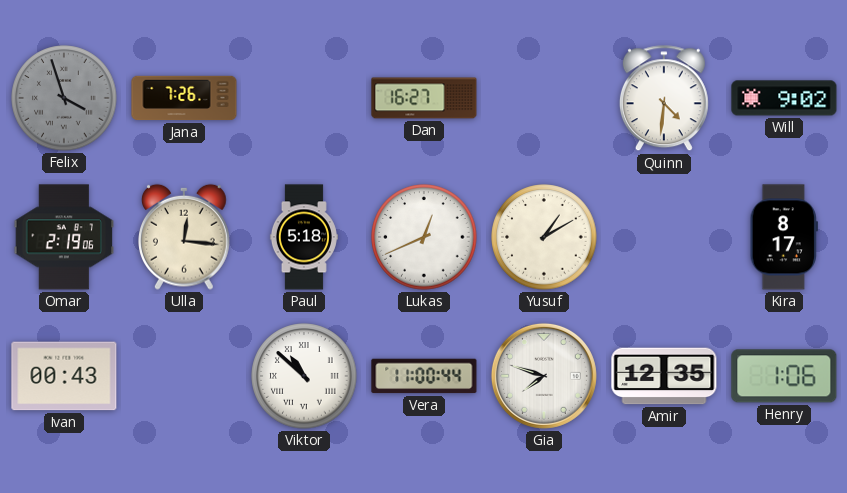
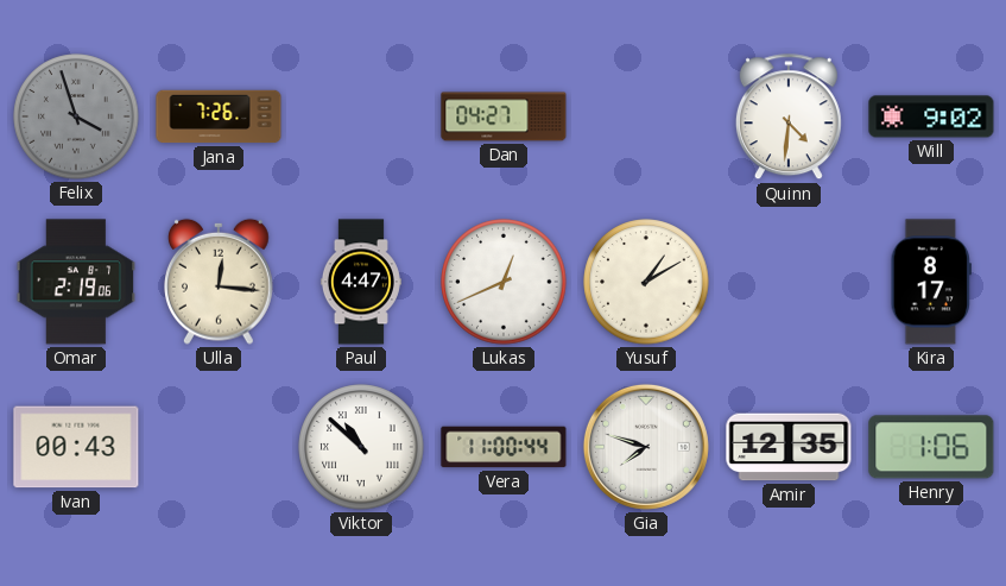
Dan: 16:27 -> 04:27 (504, 116)
Paul: 5:18 -> 4:47 (361, 282)
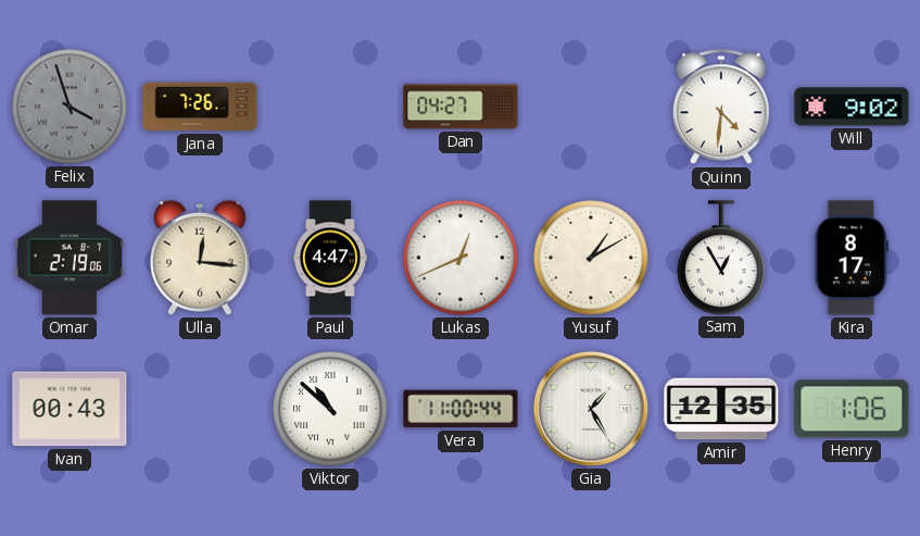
Sam: none -> 12:55 (721, 258)
Gia: 7:48 -> 1:25 (591, 409)
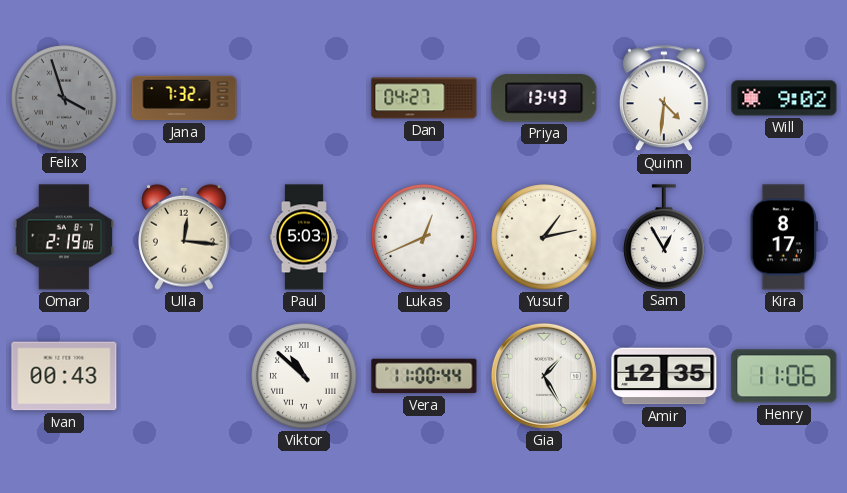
Jana: 7:26 -> 7:32 (184, 98)
Priya: none -> 13:43 (544, 98)
Paul: 4:47 -> 5:03 (304, 237)
Yusuf: 1:10 -> 1:13 (544, 237)
Henry: 1:06 -> 11:06 (784, 376)
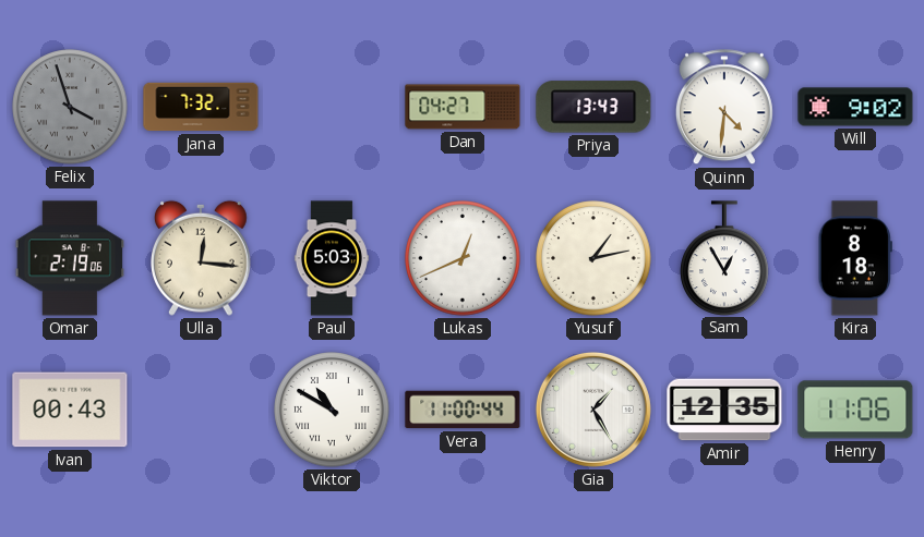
Kira: 8:17 -> 8:18 (855, 258)
Viktor: 10:52 -> 10:50 (332, 410)
